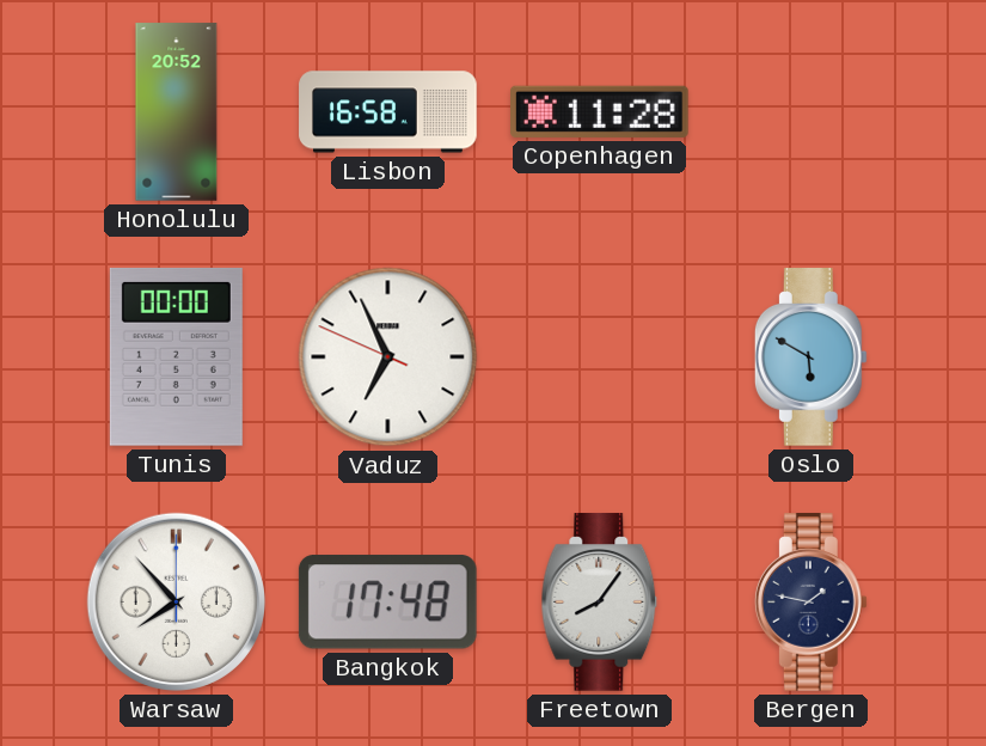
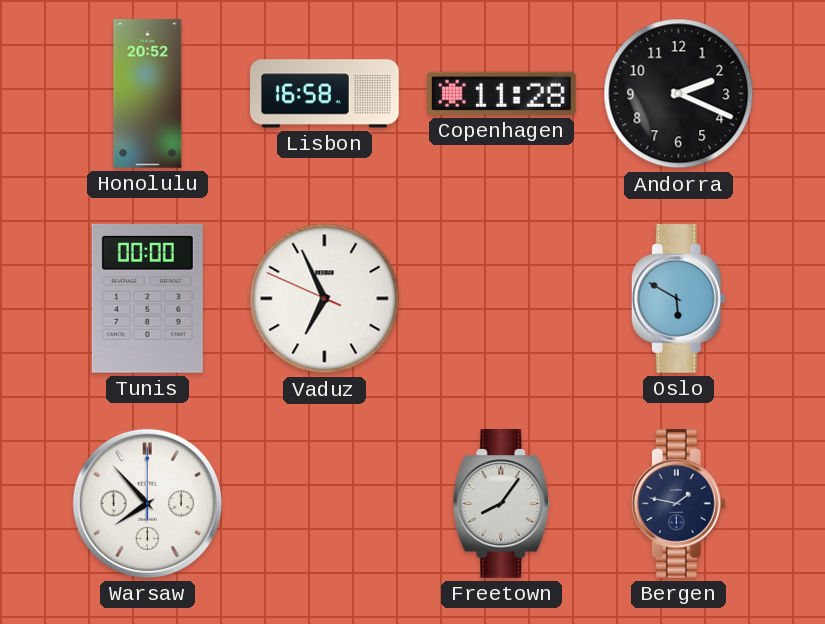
Andorra: none -> 2:19 (679, 94)
Bangkok: 17:48 -> none (387, 603)
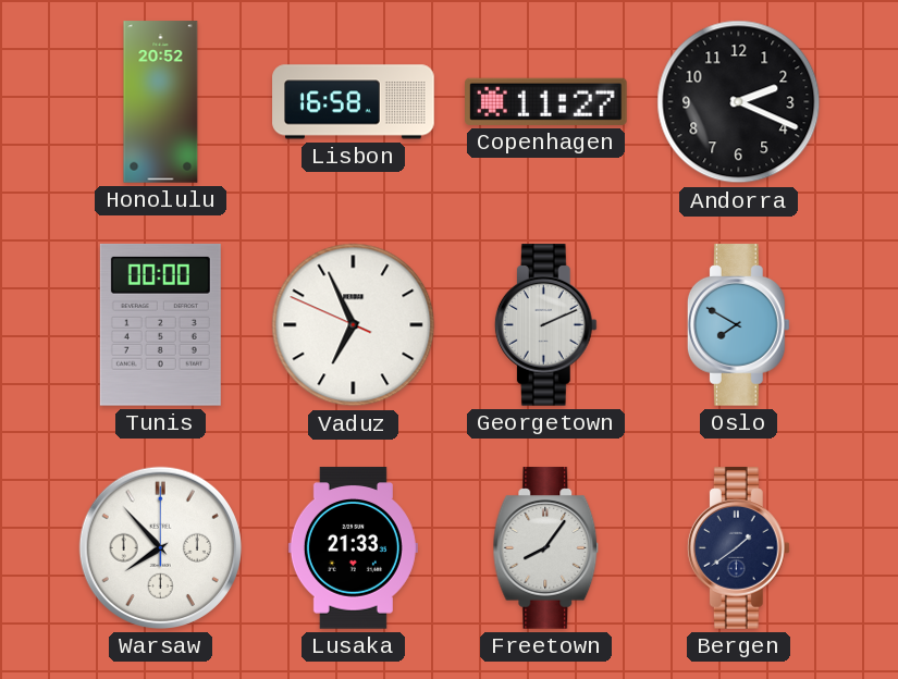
Copenhagen: 11:28 -> 11:27 (546, 101)
Georgetown: none -> 2:11 (545, 325)
Oslo: 5:50 -> 7:50 (738, 325)
Lusaka: none -> 21:33 (353, 548)
Bergen: 1:47 -> 1:39 (738, 548)
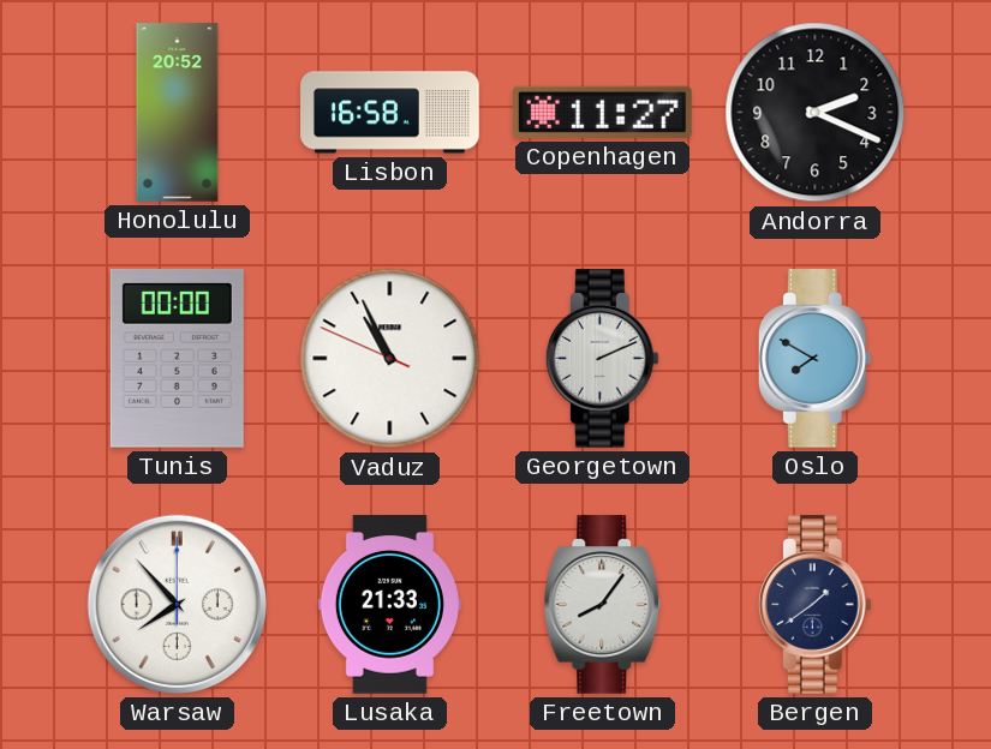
Vaduz: 6:55 -> 10:55 (390, 359)
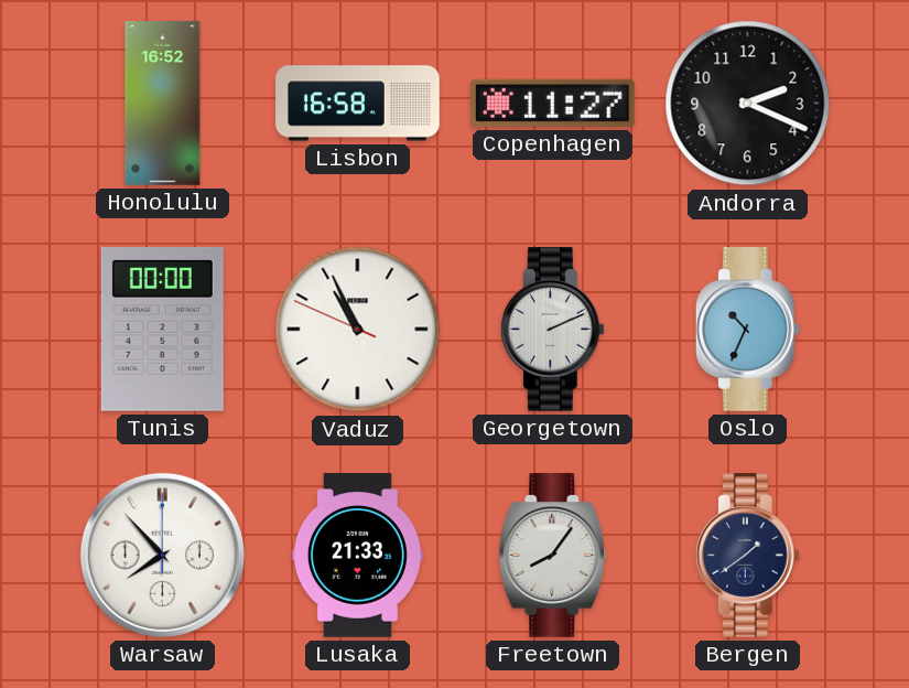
Honolulu: 20:52 -> 16:52 (163, 104)
Oslo: 7:50 -> 10:34 (747, 330)
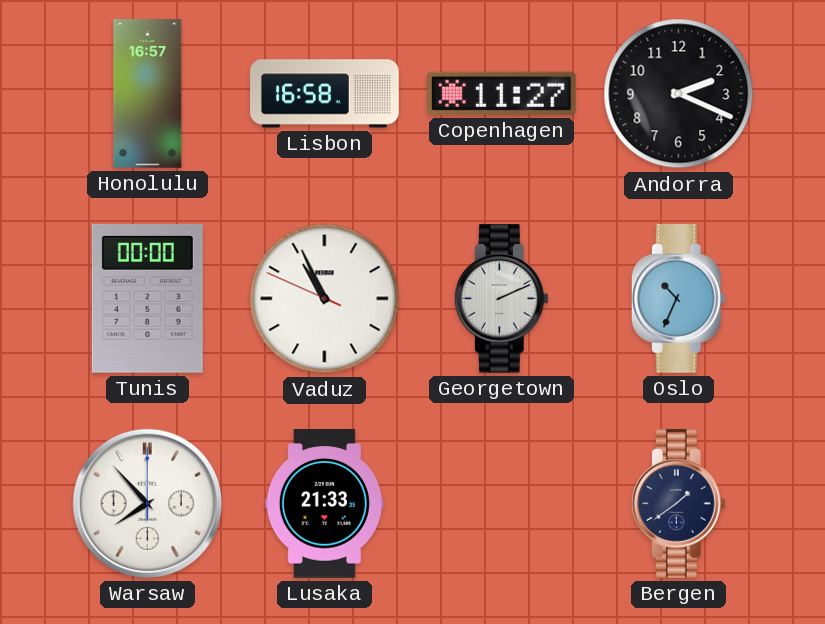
Honolulu: 16:52 -> 16:57 (148, 94)
Freetown: 8:06 -> none (553, 556)
